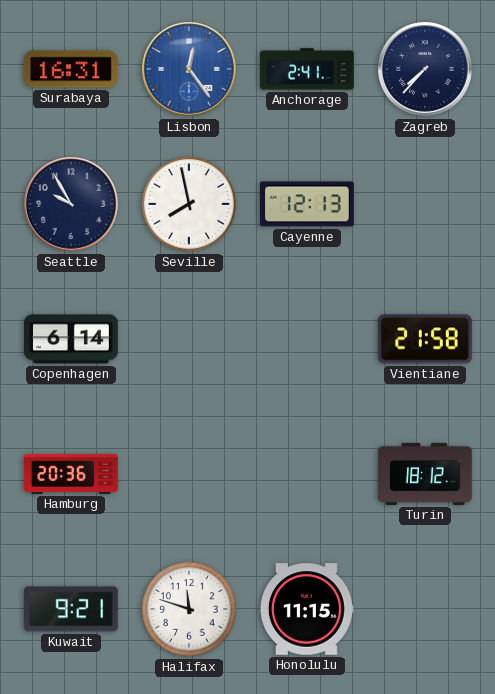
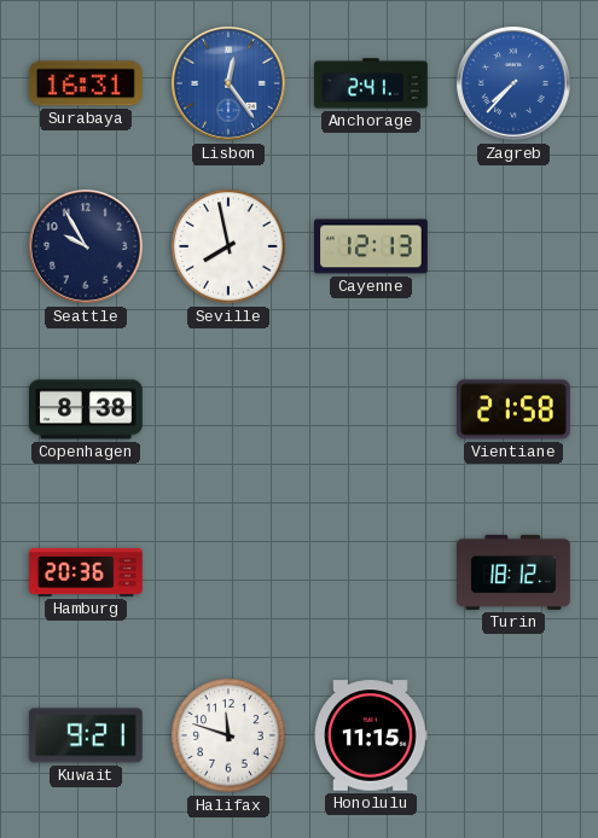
Zagreb dial: navy -> blue (515, 85)
Copenhagen: 6:14 -> 8:38 (87, 409)
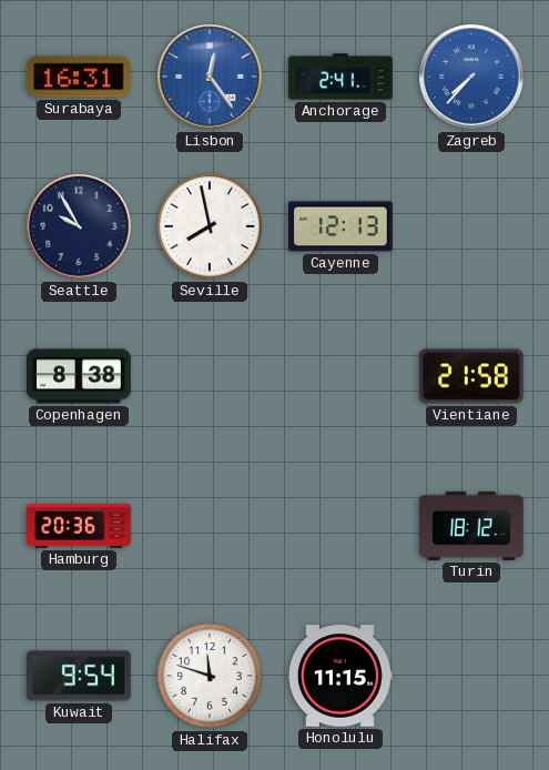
Kuwait: 9:21 -> 9:54 (79, 676)
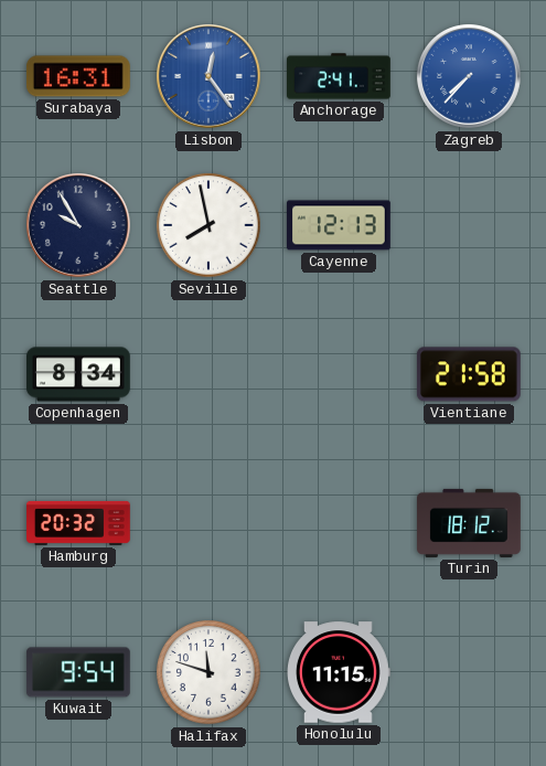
Copenhagen: 8:38 -> 8:34 (79, 374)
Hamburg: 20:36 -> 20:32 (79, 523)
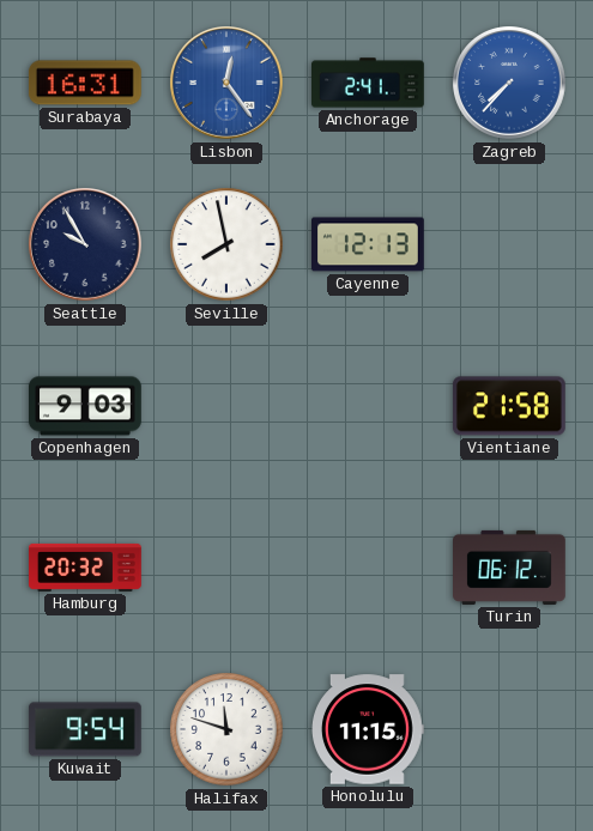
Copenhagen: 8:34 -> 9:03 (86, 406)
Turin: 18:12 -> 06:12 (510, 568)
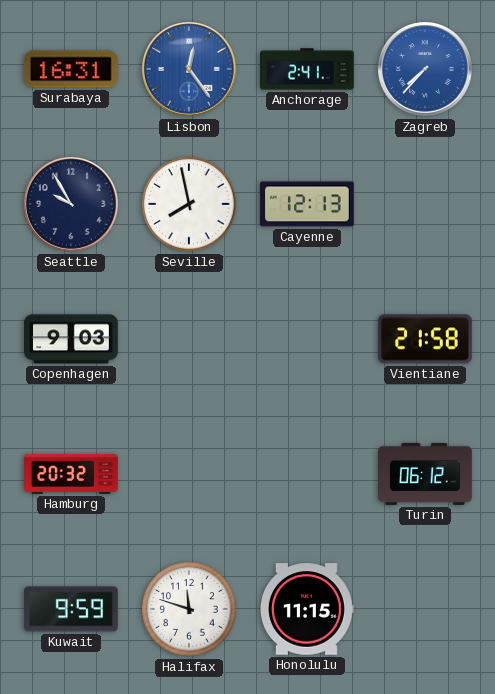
Kuwait: 9:54 -> 9:59 (71, 609)
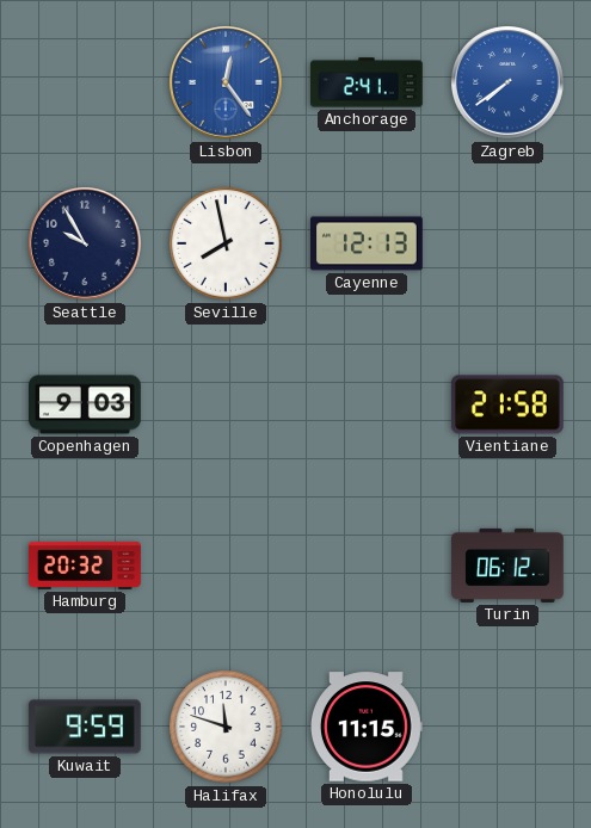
Surabaya: 16:31 -> none (71, 69)
Zagreb: 7:37 -> 7:39 (509, 84)
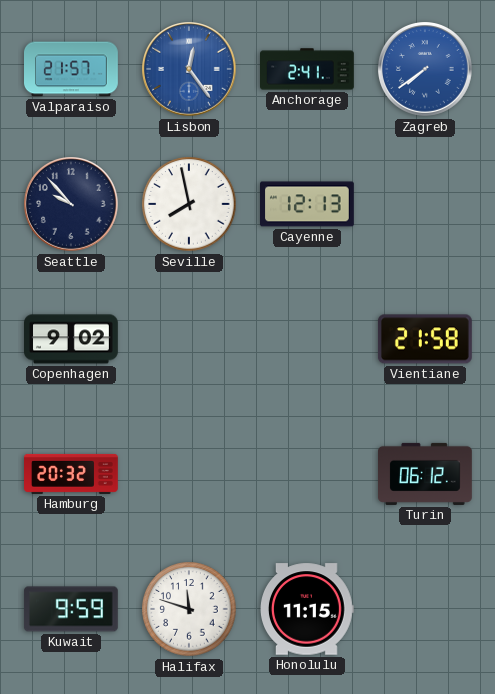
Valparaiso: none -> 21:57 (72, 69)
Seattle: 9:55 -> 9:53 (72, 205)
Copenhagen: 9:03 -> 9:02 (72, 339)
